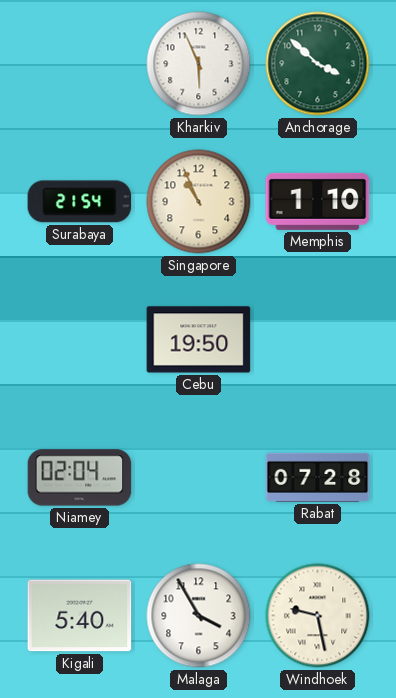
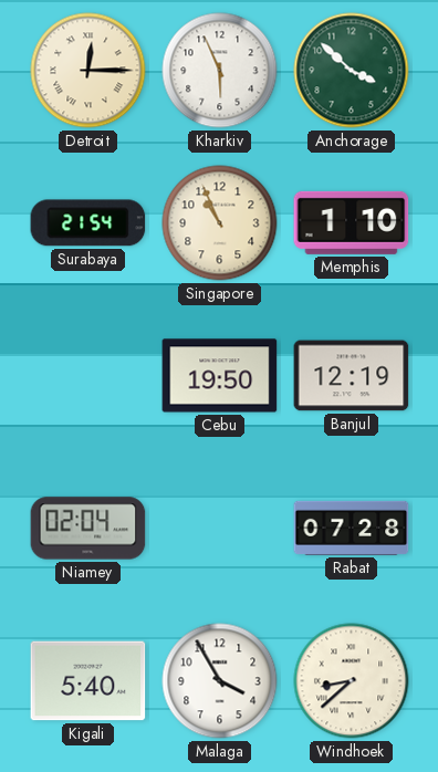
Detroit: none -> 12:15 (88, 71)
Banjul: none -> 12:19 (352, 376)
Windhoek: 9:28 -> 8:38 (352, 681)
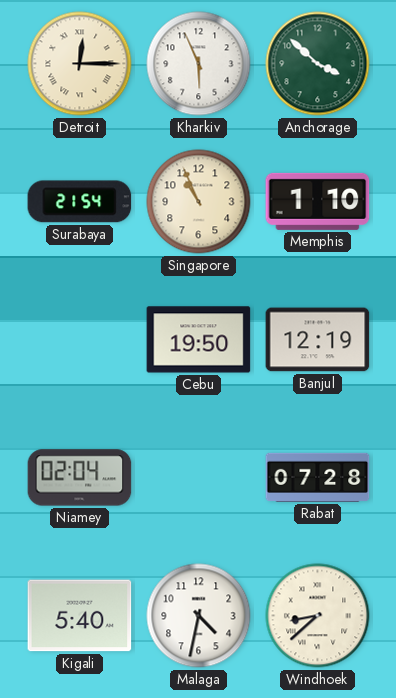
Malaga: 3:55 -> 4:32 (199, 616)
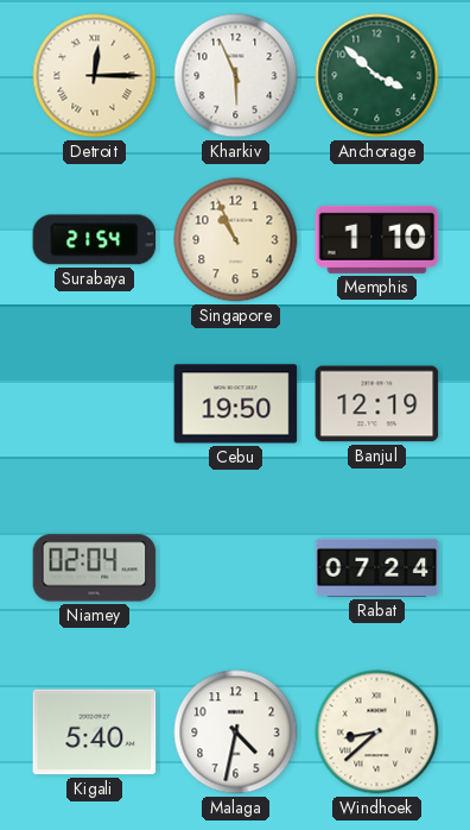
Rabat: 07:28 -> 07:24 (377, 567)
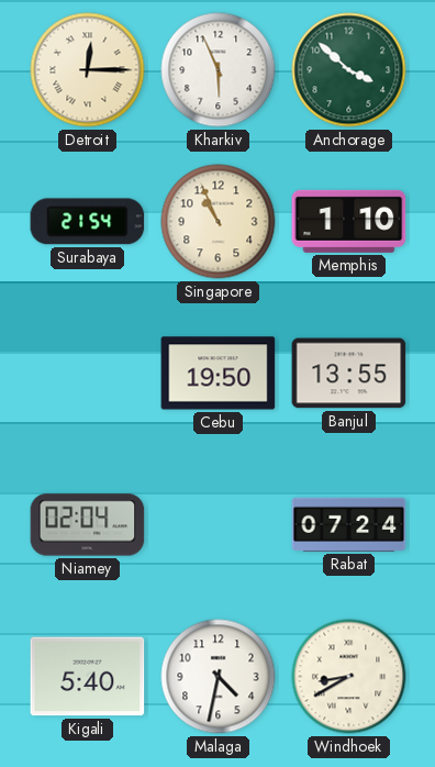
Banjul: 12:19 -> 13:55 (349, 374)
Windhoek: 8:38 -> 8:40 (349, 677)
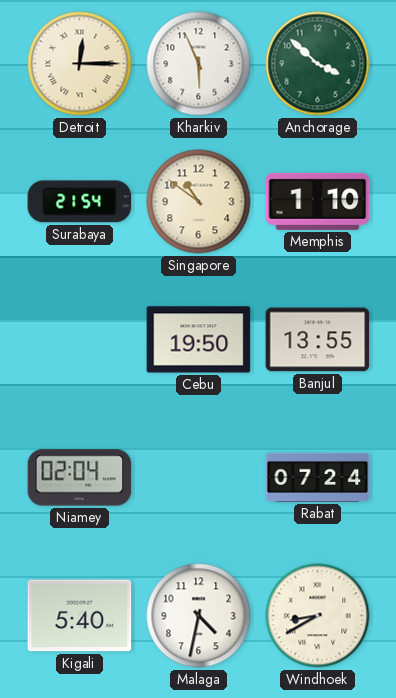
Singapore: 10:56 -> 10:51 (199, 202)
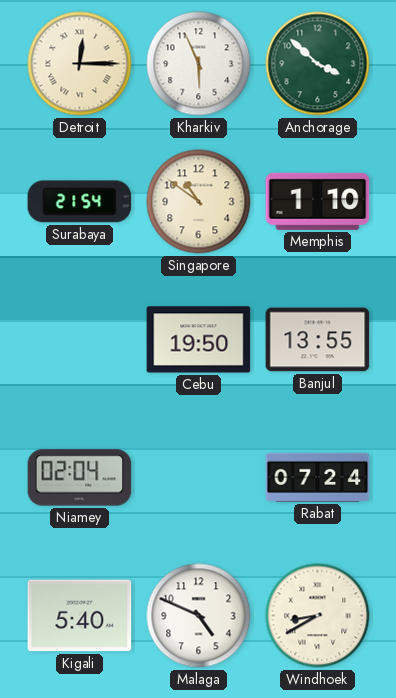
Malaga: 4:32 -> 4:49 (199, 616)
